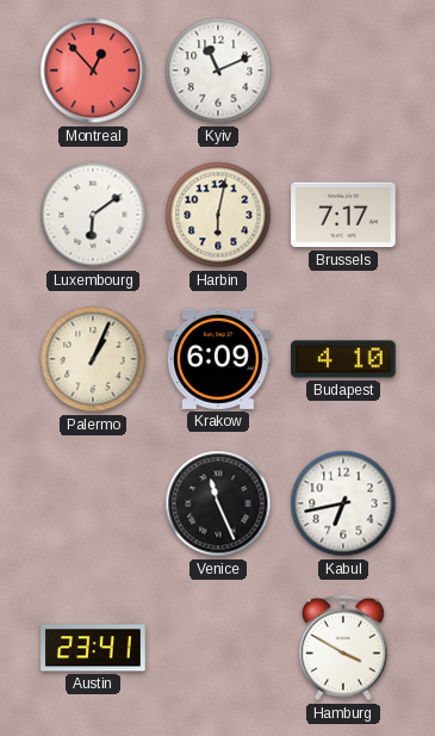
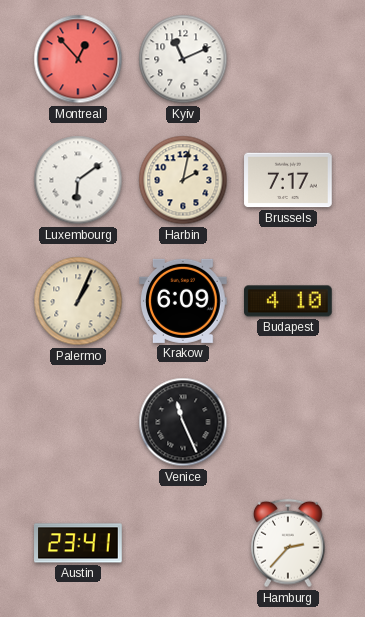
Harbin: 6:02 -> 2:02 (183, 180)
Kabul: 6:43 -> none (343, 503)
Hamburg: 3:50 -> 2:37 (288, 543)
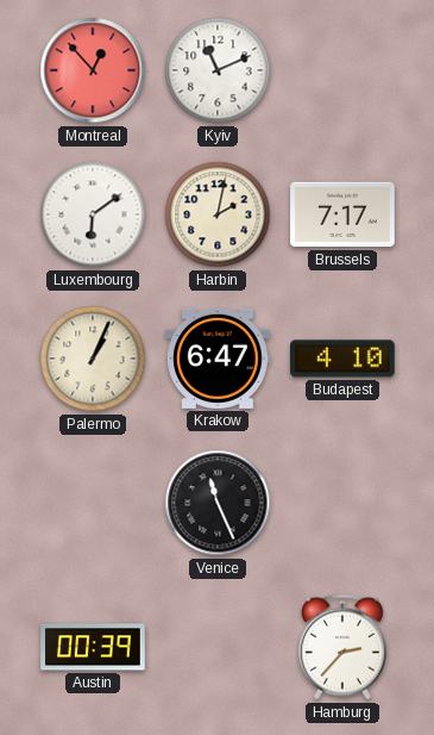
Krakow: 6:09 -> 6:47 (218, 359)
Austin: 23:41 -> 00:39 (93, 647)
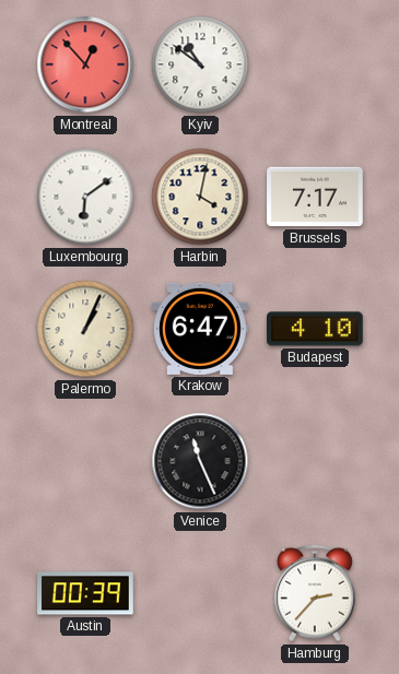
Kyiv: 11:11 -> 10:51 (200, 64)
Harbin: 2:02 -> 4:02 (200, 197)
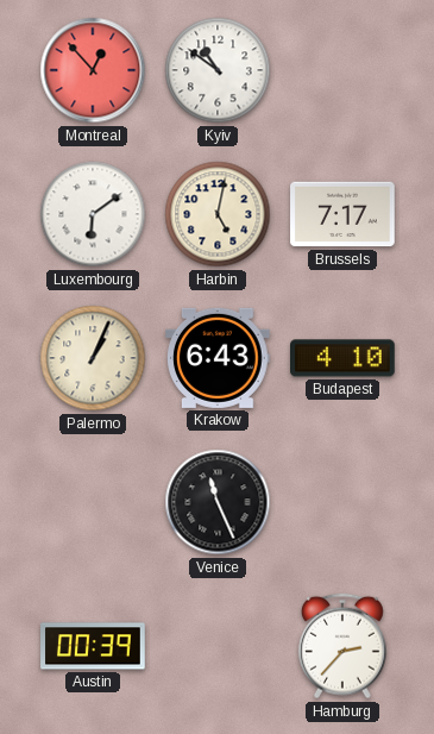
Harbin: 4:02 -> 5:02 (218, 214)
Krakow: 6:47 -> 6:43 (218, 358)
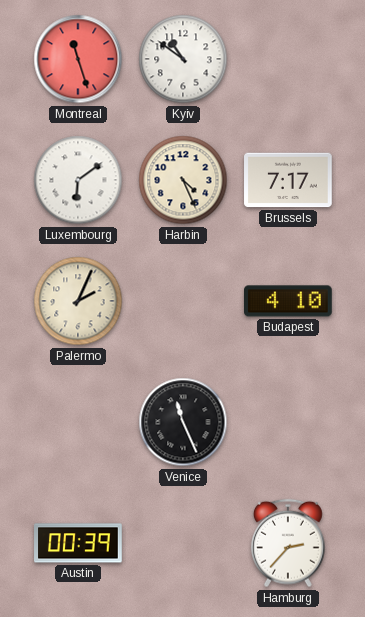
Montreal: 12:53 -> 11:27 (78, 59)
Harbin: 5:02 -> 4:26 (183, 180)
Palermo: 1:04 -> 2:04 (78, 301)
Krakow: 6:43 -> none (218, 358)
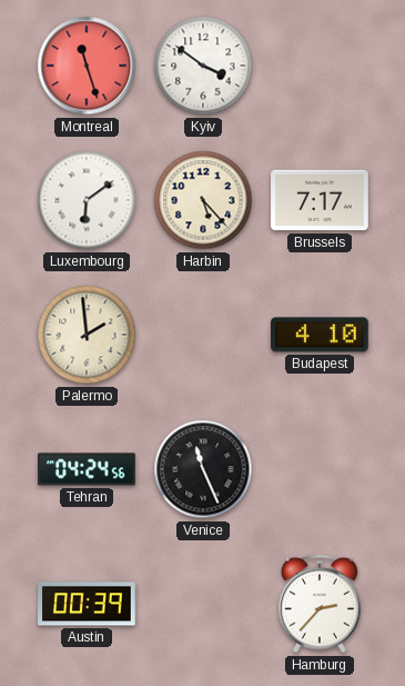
Kyiv: 10:51 -> 3:51 (203, 66)
Harbin: 4:26 -> 5:23 (203, 200)
Palermo: 2:04 -> 1:59 (87, 335)
Tehran: none -> 04:24 (87, 469)
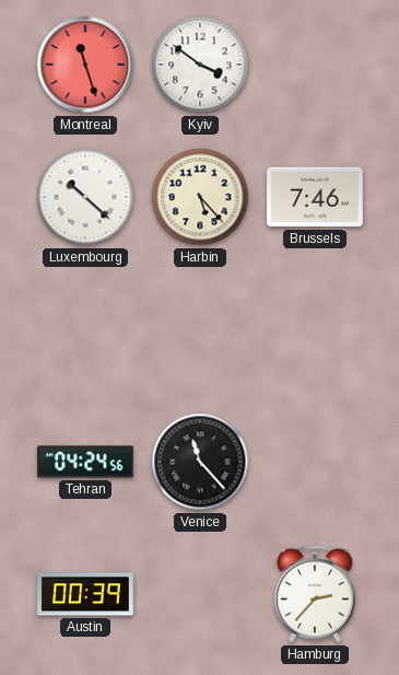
Luxembourg: 6:09 -> 10:22 (85, 197)
Brussels: 7:17 -> 7:46 (315, 197)
Palermo: 1:59 -> none (87, 335)
Budapest: 4:10 -> none (321, 335)
Venice: 11:26 -> 11:23 (200, 462)
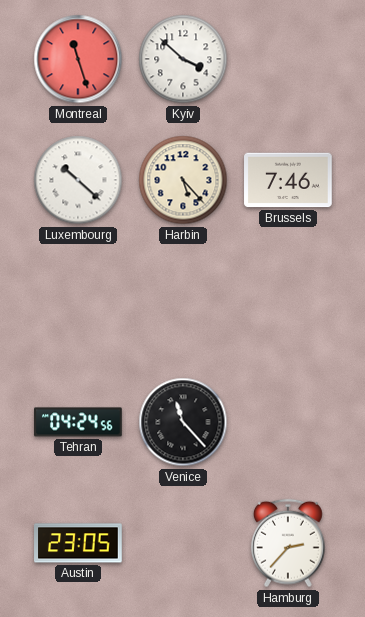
Kyiv: 3:51 -> 3:52 (183, 59)
Austin: 00:39 -> 23:05 (78, 543)
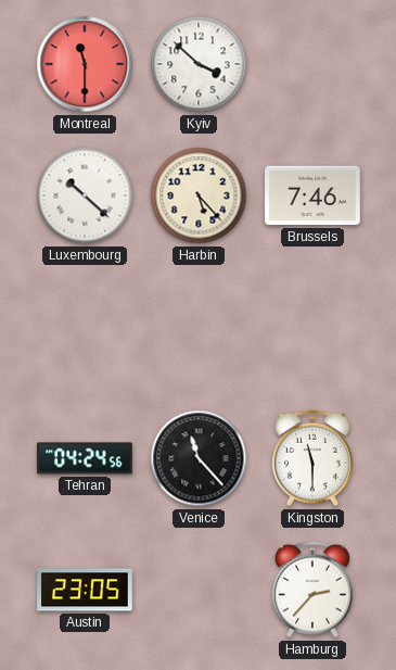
Montreal: 11:27 -> 11:30 (85, 64)
Kingston: none -> 11:30 (312, 458)
